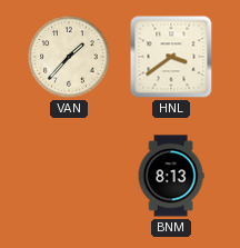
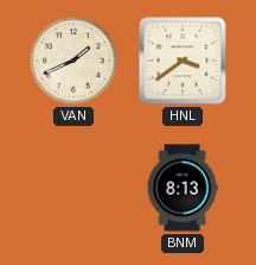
VAN: 1:37 -> 1:41 (73, 61)
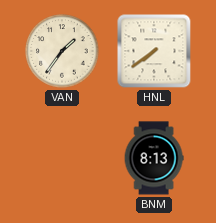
VAN: 1:41 -> 1:36 (62, 51)
HNL: 3:39 -> 7:39 (154, 51)
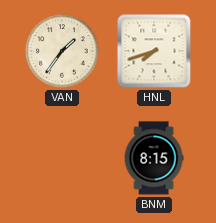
HNL: 7:39 -> 7:42 (154, 51)
BNM: 8:13 -> 8:15 (154, 158)
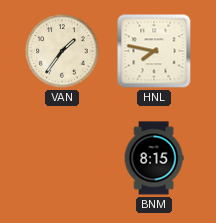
HNL: 7:42 -> 7:47 (154, 51)
